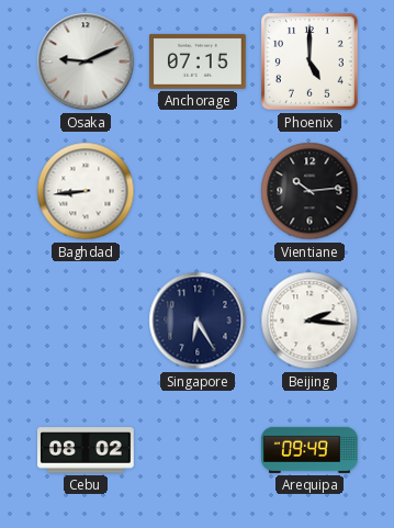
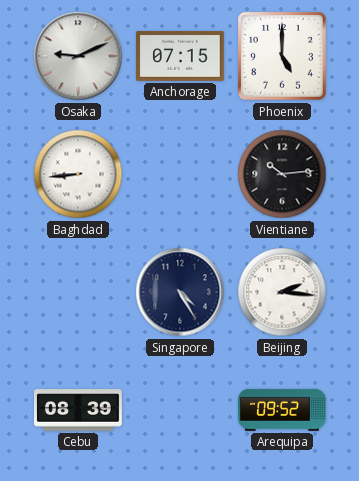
Singapore: 6:25 -> 4:25 (180, 292)
Cebu: 08:02 -> 08:39 (79, 410)
Arequipa: 09:49 -> 09:52 (283, 410)
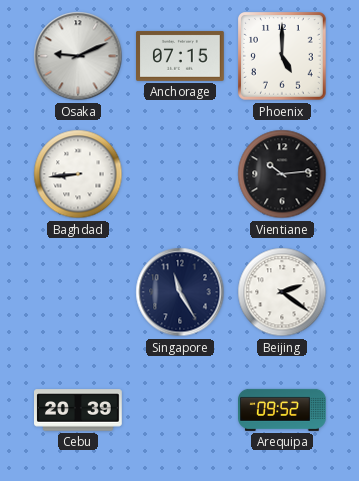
Singapore: 4:25 -> 11:25 (180, 292)
Beijing: 2:16 -> 2:21 (282, 292)
Cebu: 08:39 -> 20:39 (79, 410)
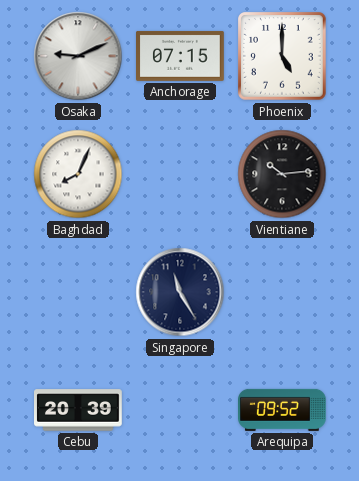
Baghdad: 8:44 -> 8:04 (78, 174)
Beijing: 2:21 -> none (282, 292)
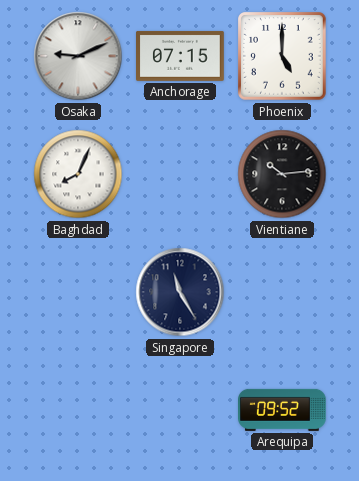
Cebu: 20:39 -> none (79, 410)
